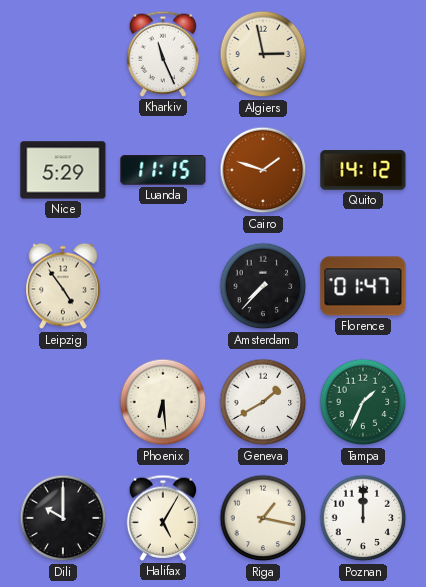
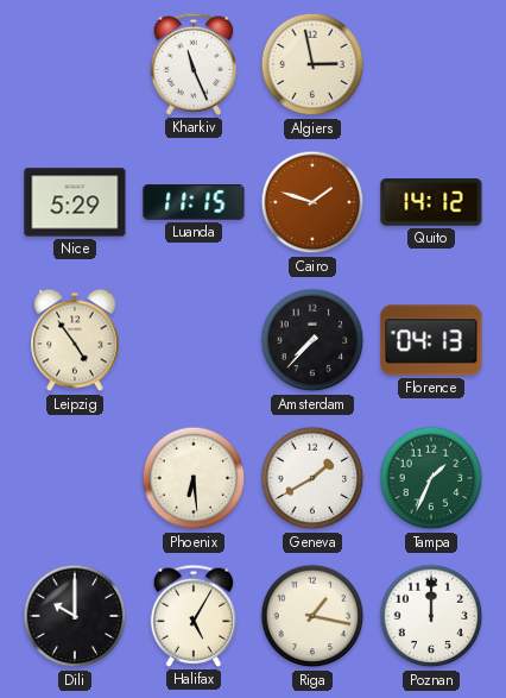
Florence: 01:47 -> 04:13 (431, 340)
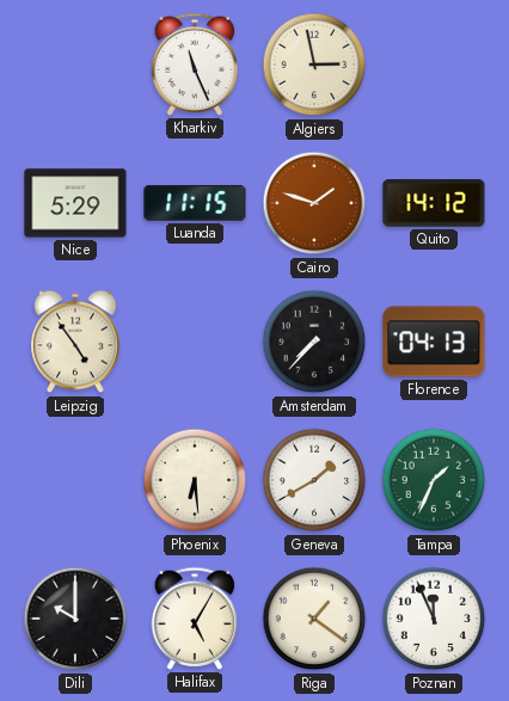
Riga: 1:17 -> 1:21 (314, 619)
Poznan: 12:00 -> 11:56 (434, 619)
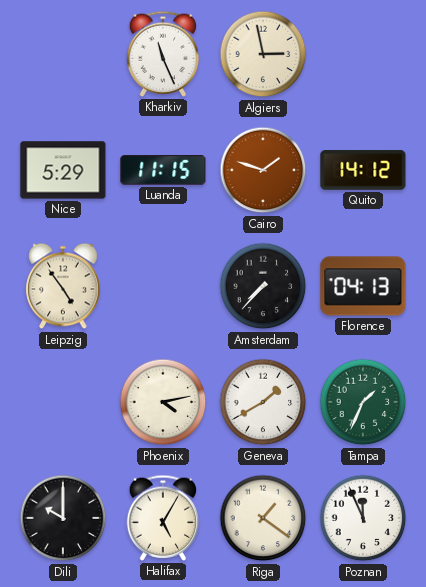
Phoenix: 6:29 -> 4:13 (163, 402)
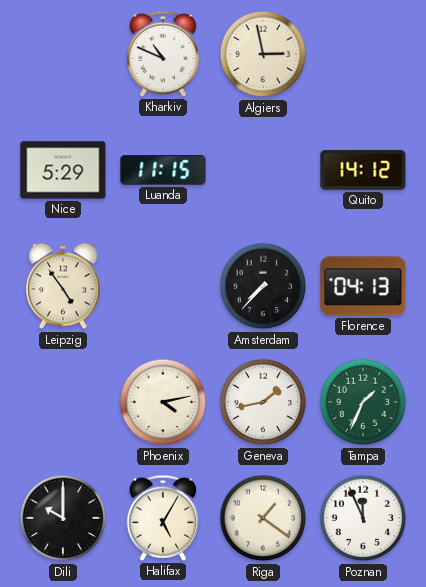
Kharkiv: 11:26 -> 10:49 (163, 54)
Cairo: 1:48 -> none (263, 170)
Geneva: 1:40 -> 1:43 (263, 402)
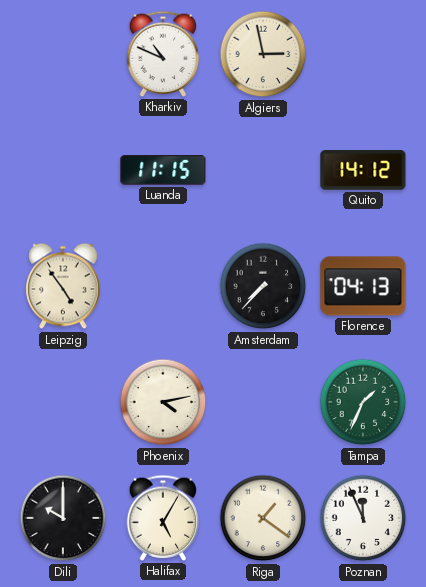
Nice: 5:29 -> none (63, 170)
Geneva: 1:43 -> none (263, 402)
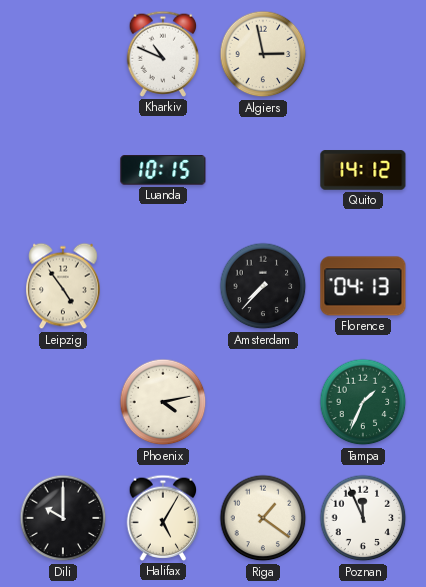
Luanda: 11:15 -> 10:15 (163, 170)
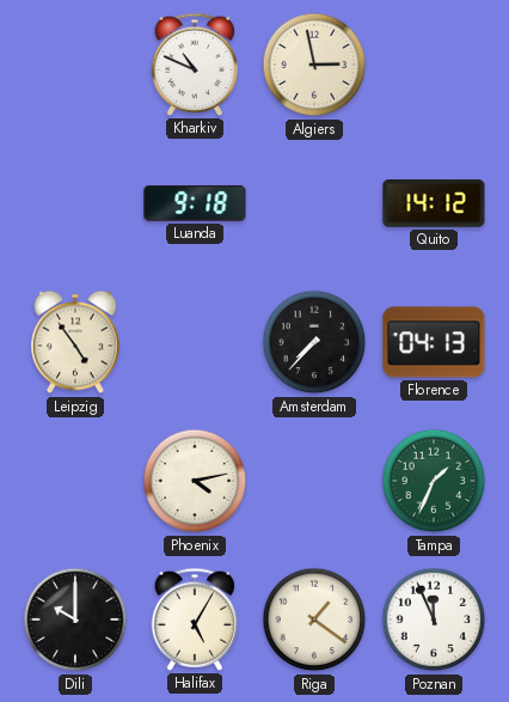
Luanda: 10:15 -> 9:18 (195, 203)
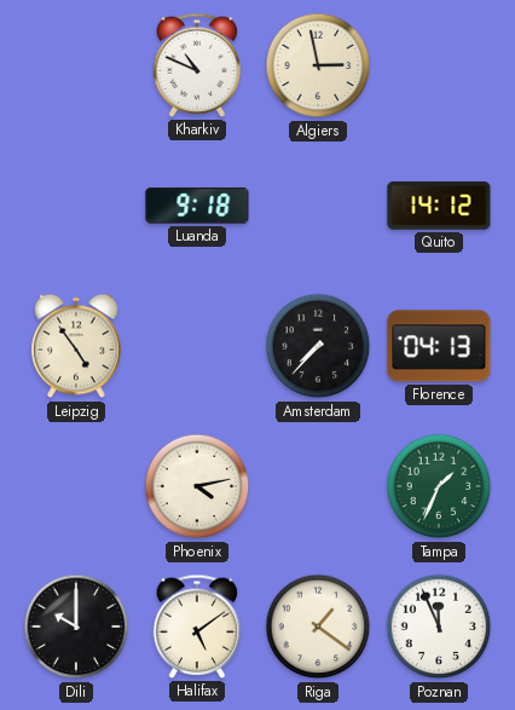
Halifax: 5:05 -> 5:09 (197, 627)
